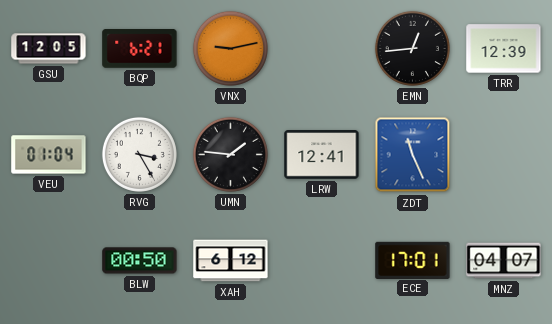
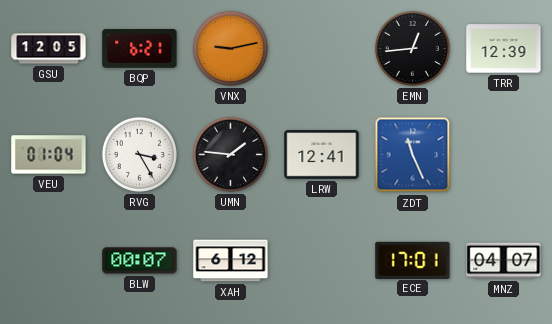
BLW: 00:50 -> 00:07 (140, 261)
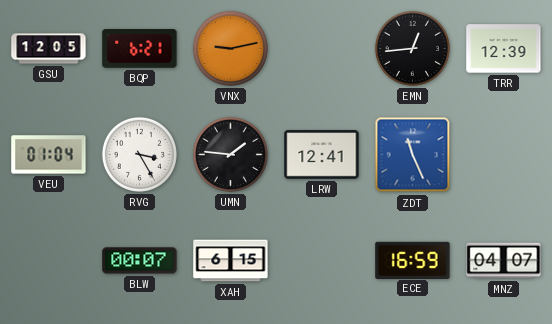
XAH: 6:12 -> 6:15 (231, 261)
ECE: 17:01 -> 16:59 (413, 260)
